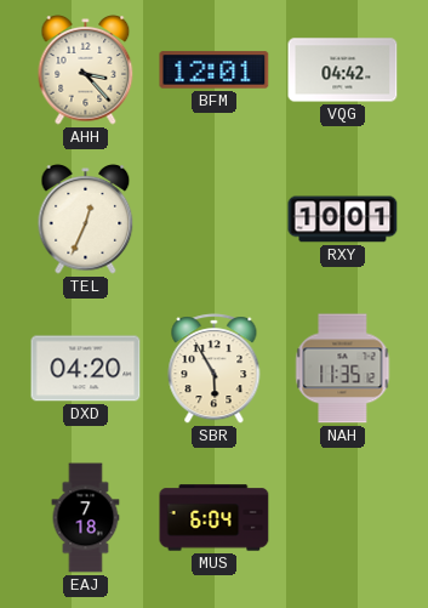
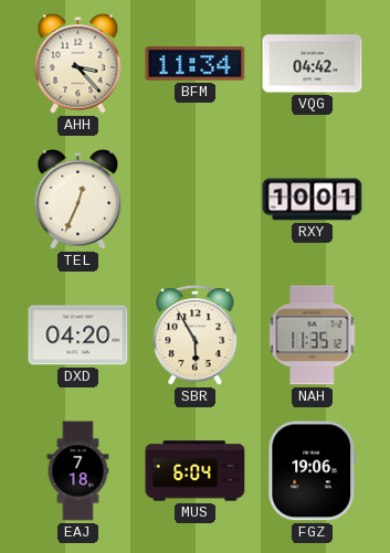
BFM: 12:01 -> 11:34 (196, 64)
FGZ: none -> 19:06 (313, 471)
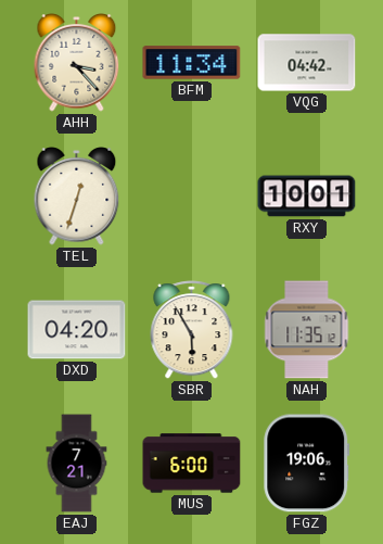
TEL: 12:34 -> 12:33 (77, 197)
EAJ: 7:18 -> 7:21 (77, 464)
MUS: 6:04 -> 6:00 (192, 464)
